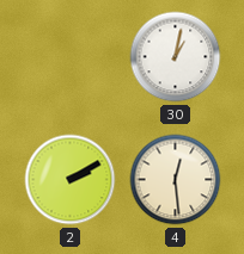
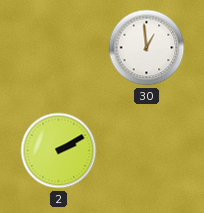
30: 1:02 -> 12:59 (147, 48)
4: 12:29 -> none (176, 180)
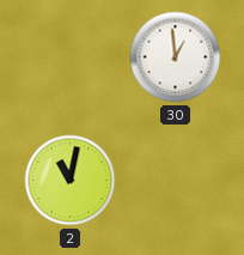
2: 2:10 -> 11:02 (71, 181)
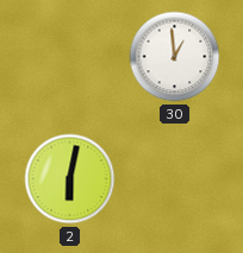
2: 11:02 -> 6:02 (70, 179)
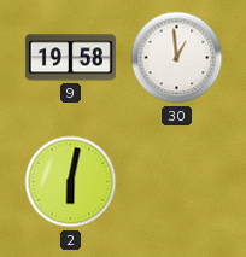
9: none -> 19:58 (70, 58)
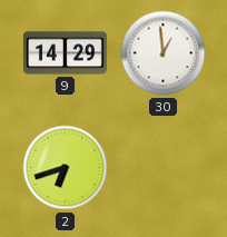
9: 19:58 -> 14:29 (65, 53)
2: 6:02 -> 6:42 (66, 168)
